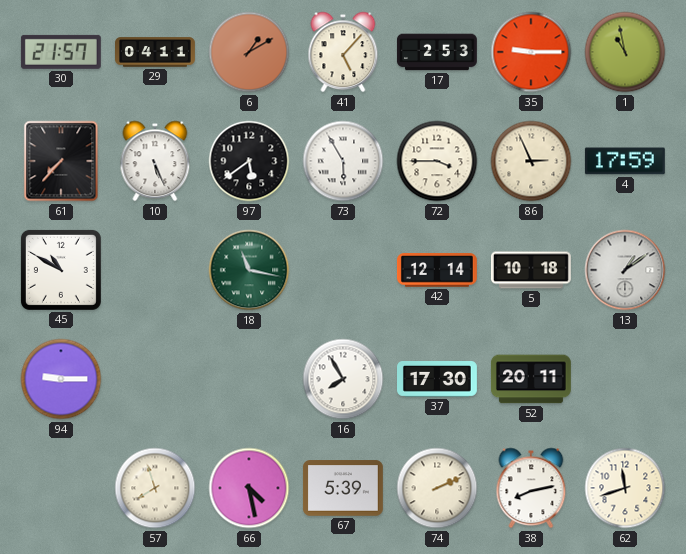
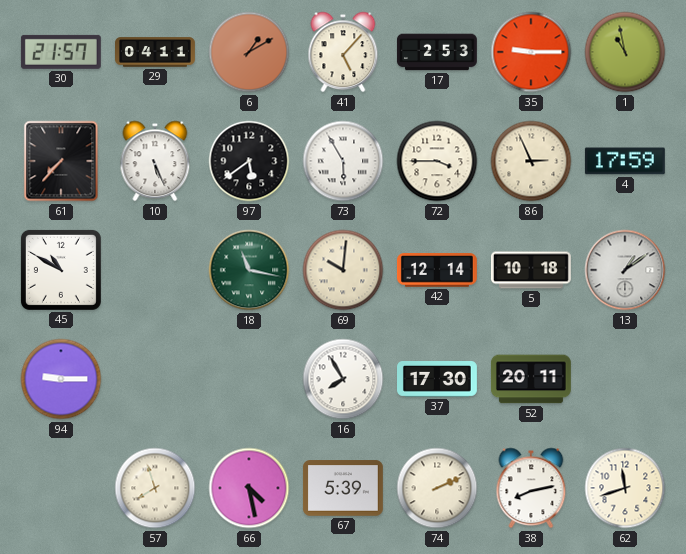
69: none -> 10:01 (343, 270)
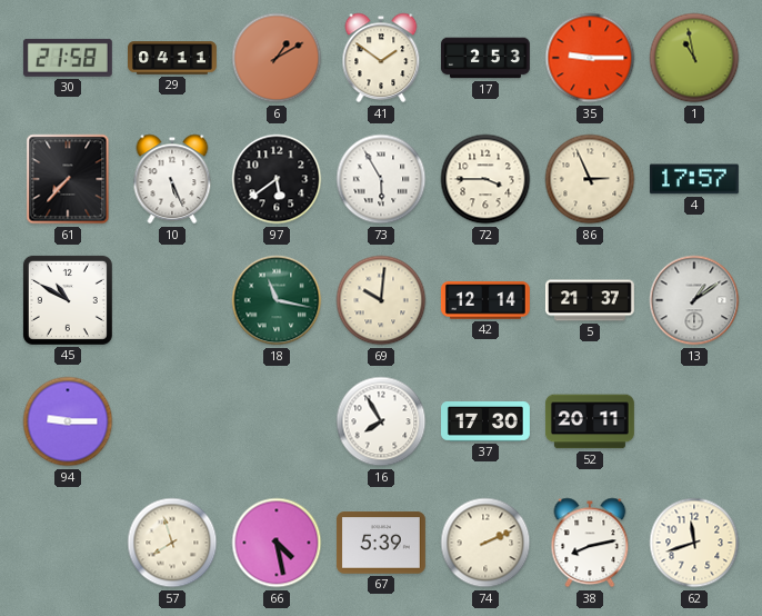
30: 21:57 -> 21:58 (68, 58)
41: 5:07 -> 1:51 (381, 58)
4: 17:59 -> 17:57 (694, 179)
5: 10:18 -> 21:37 (590, 300)
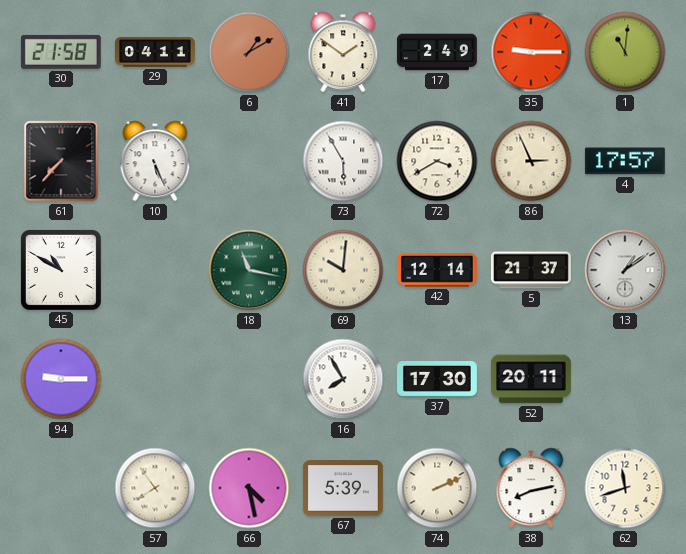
17: 2:53 -> 2:49 (437, 52)
1: 10:58 -> 11:01 (625, 52)
97: 5:39 -> none (277, 179)
72: 3:45 -> 3:40 (437, 161)
57: 7:57 -> 7:54 (155, 488)
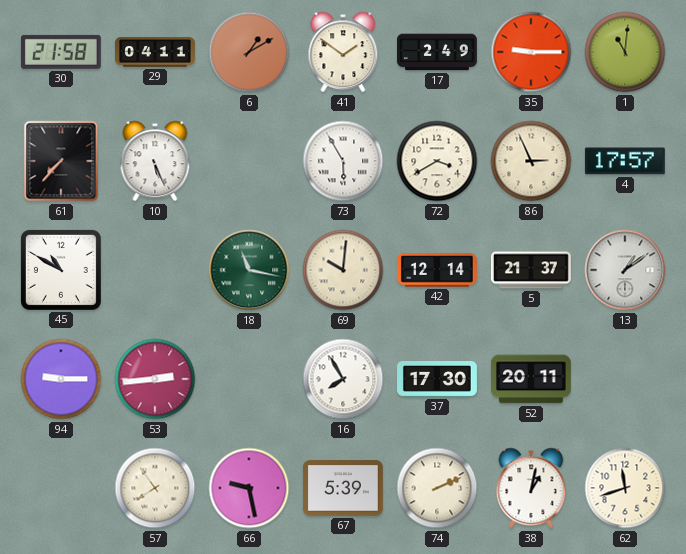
53: none -> 2:44 (155, 379)
66: 4:28 -> 9:28 (249, 488)
38: 8:13 -> 1:02 (531, 488)
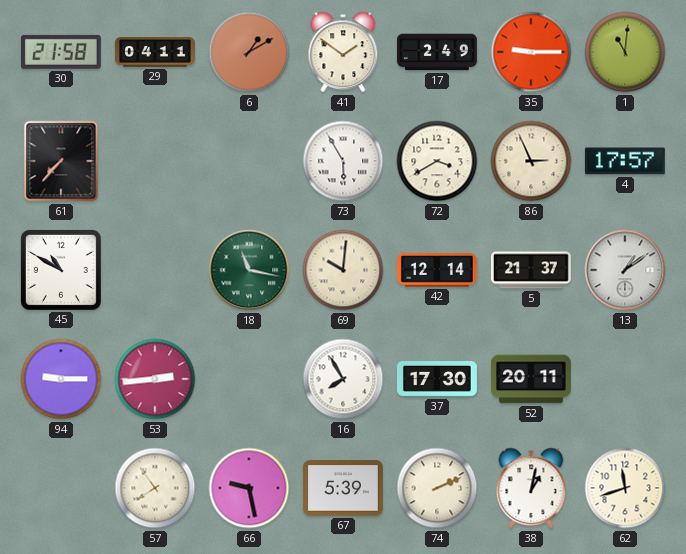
10: 5:26 -> none (155, 161)
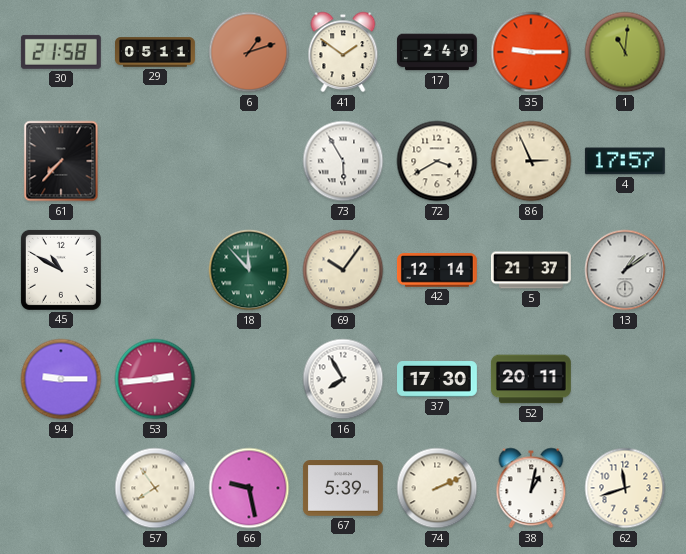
29: 04:11 -> 05:11 (156, 52)
6: 1:10 -> 1:12 (249, 52)
18: 11:17 -> 11:53 (249, 270)
69: 10:01 -> 10:06 (343, 270)
